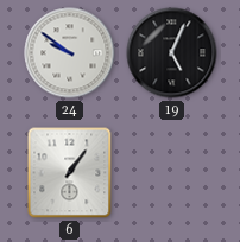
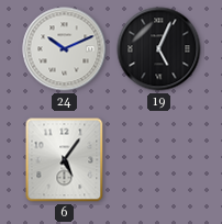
24: 9:51 -> 10:11 (65, 49)
6: 1:06 -> 5:06 (65, 160)
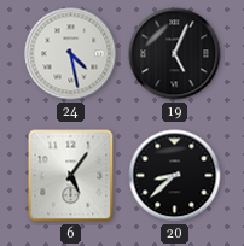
24: 10:11 -> 4:28 (71, 54)
20: none -> 8:38 (175, 176)
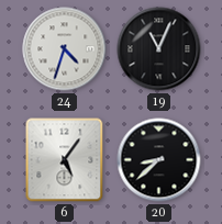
24: 4:28 -> 4:33 (65, 49)
19: 5:04 -> 11:04 (159, 49)
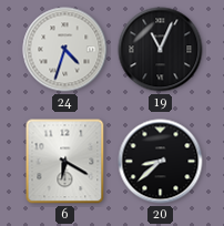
6: 5:06 -> 6:20 (65, 162)
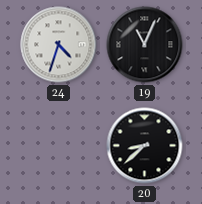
6: 6:20 -> none (65, 162)
